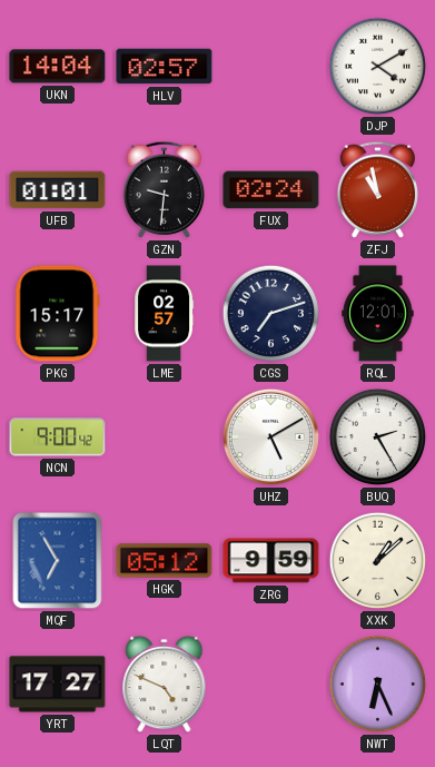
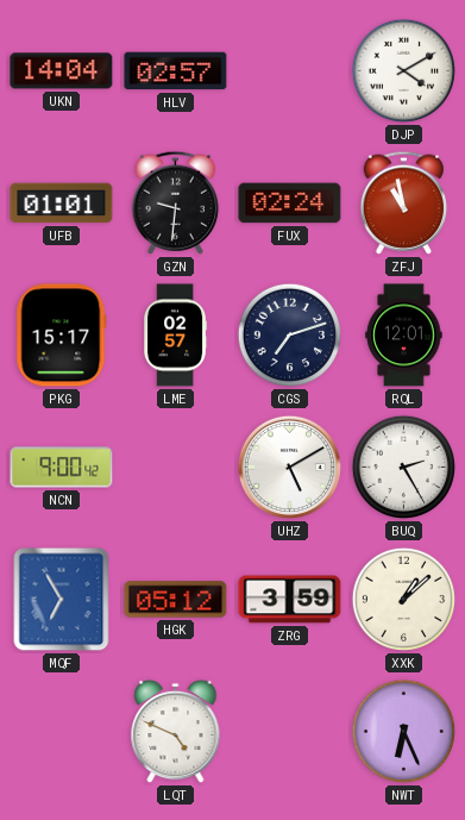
ZRG: 9:59 -> 3:59 (290, 600)
YRT: 17:27 -> none (58, 685)
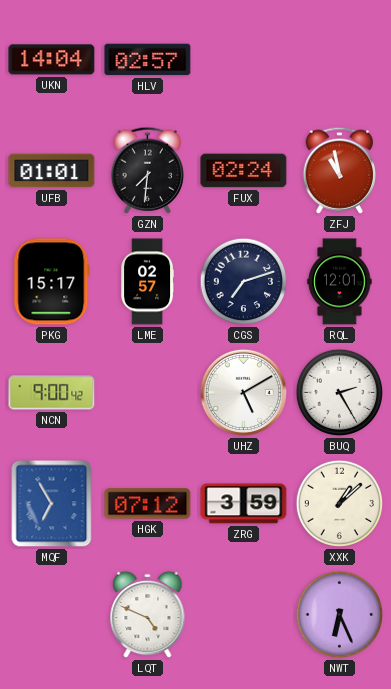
DJP: 4:10 -> none (404, 71)
GZN: 9:31 -> 7:31 (148, 170)
HGK: 05:12 -> 07:12 (148, 504)
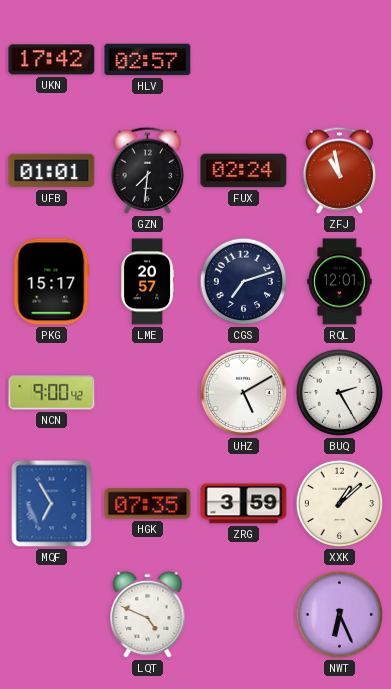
UKN: 14:04 -> 17:42 (52, 60)
LME: 02:57 -> 20:57 (148, 282)
HGK: 07:12 -> 07:35 (148, 504)
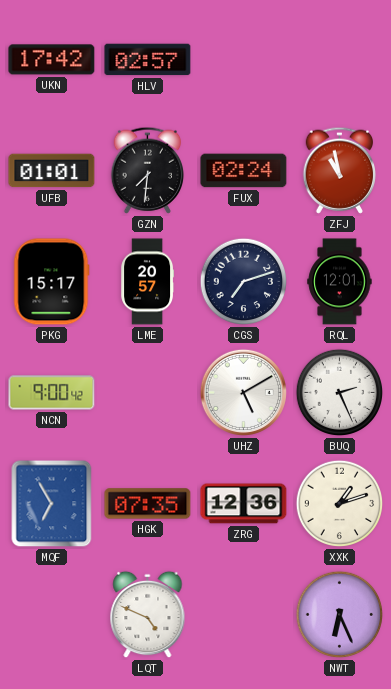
BUQ: 2:25 -> 2:26 (340, 393)
ZRG: 3:59 -> 12:36 (244, 504)
XXK: 1:08 -> 1:12 (340, 504)
